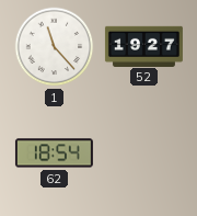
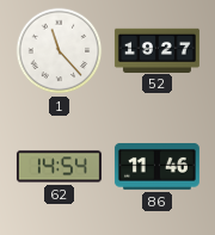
62: 18:54 -> 14:54 (59, 167)
86: none -> 11:46 (156, 167)
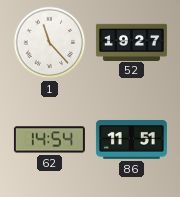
86: 11:46 -> 11:51 (131, 140)
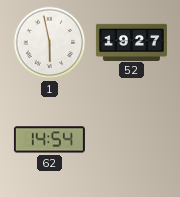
1: 11:23 -> 5:58 (50, 43)
86: 11:51 -> none (131, 140)
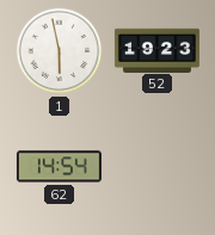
52: 19:27 -> 19:23 (156, 50)
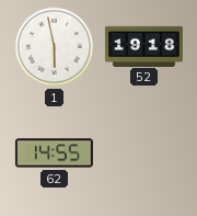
52: 19:23 -> 19:18 (143, 46)
62: 14:54 -> 14:55 (54, 154)
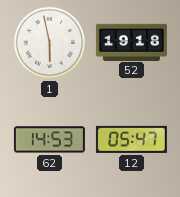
62: 14:55 -> 14:53 (49, 140)
12: none -> 05:47 (131, 139)
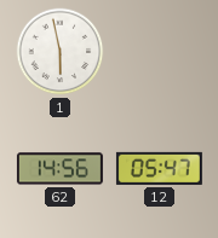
52: 19:18 -> none (131, 42)
62: 14:53 -> 14:56 (59, 169)
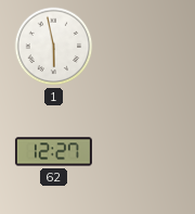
62: 14:56 -> 12:27 (53, 152)
12: 05:47 -> none (159, 168)
